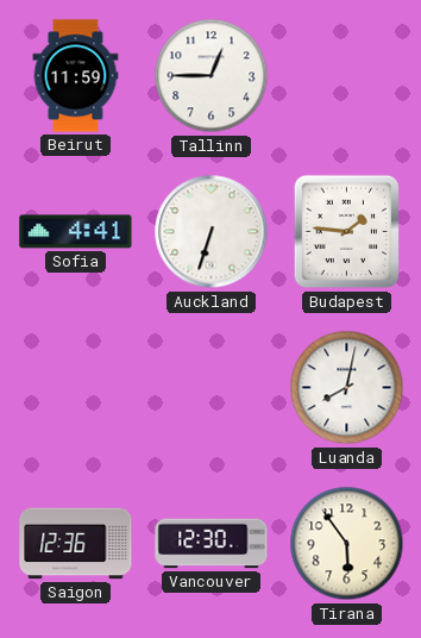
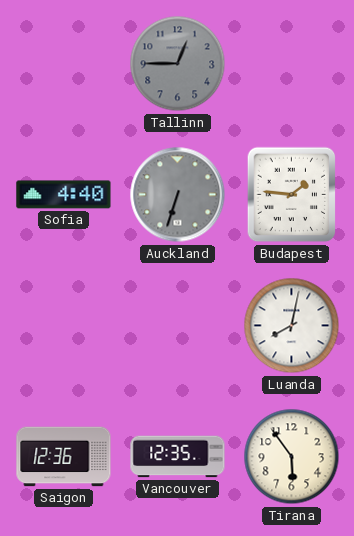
Beirut: 11:59 -> none (76, 76)
Tallinn dial: white -> grey (178, 64)
Sofia: 4:41 -> 4:40 (64, 195)
Auckland dial: white -> grey (178, 195)
Vancouver: 12:30 -> 12:35 (178, 457)
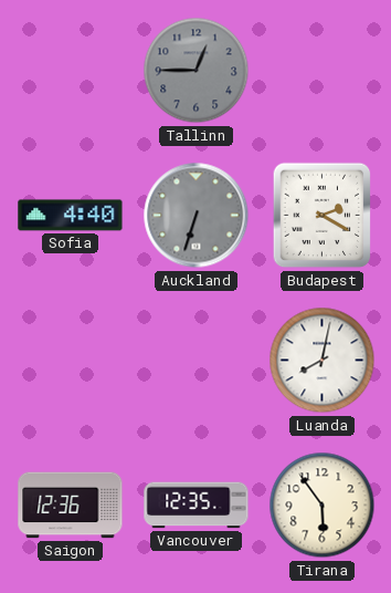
Budapest: 1:46 -> 2:20 (323, 216)
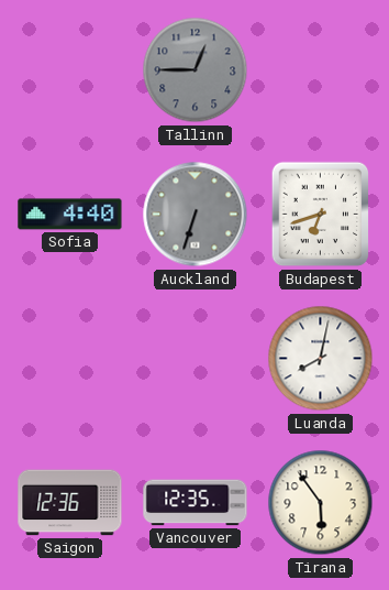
Budapest: 2:20 -> 6:42 (321, 215)
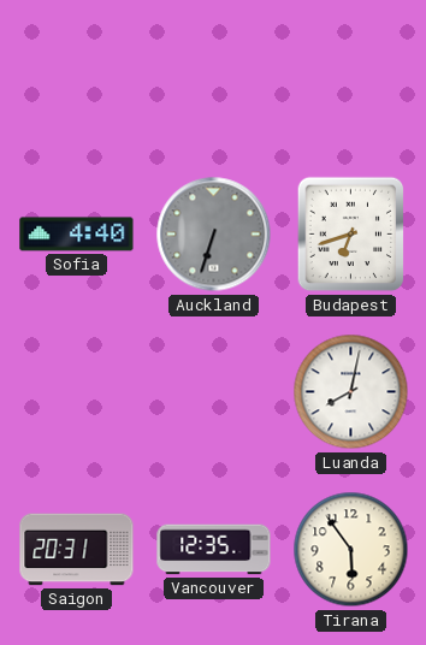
Tallinn: 12:45 -> none (196, 70)
Saigon: 12:36 -> 20:31 (77, 550)
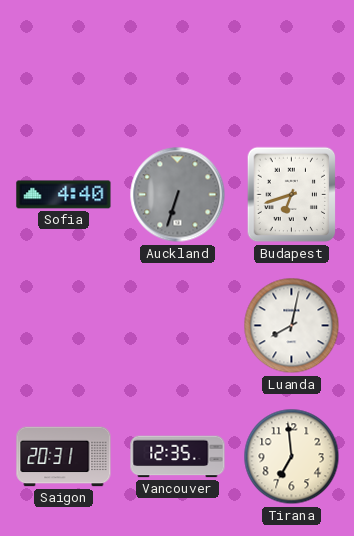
Tirana: 5:54 -> 6:59 (292, 457)
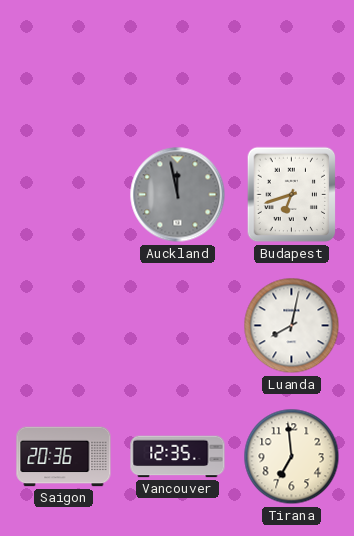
Sofia: 4:40 -> none (64, 195)
Auckland: 6:33 -> 11:58 (178, 195)
Saigon: 20:31 -> 20:36 (64, 457)
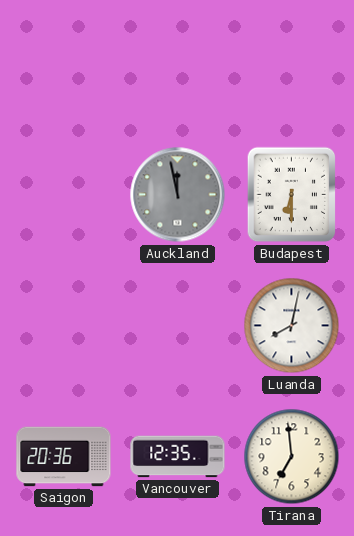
Budapest: 6:42 -> 6:30 (292, 195)
